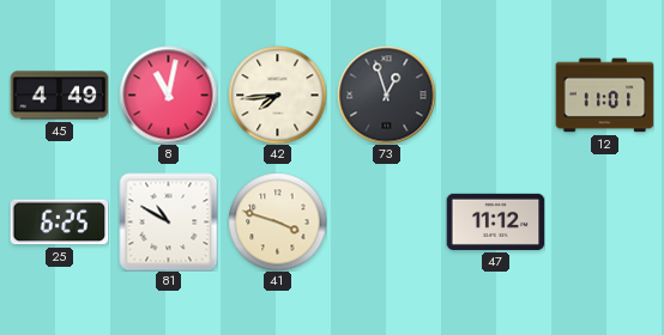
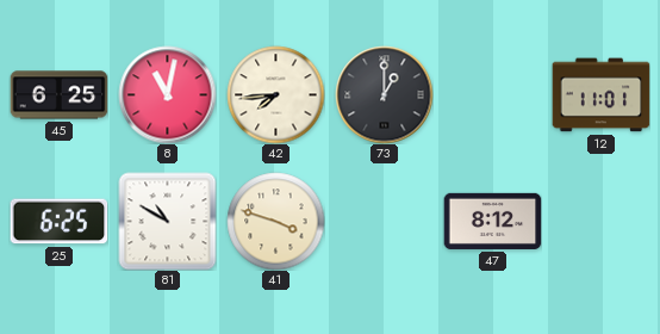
45: 4:49 -> 6:25 (58, 95)
73: 12:57 -> 1:00 (384, 94)
47: 11:12 -> 8:12 (492, 221)
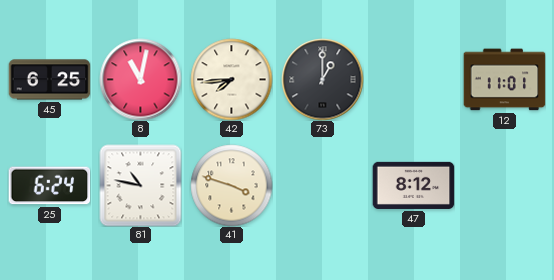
25: 6:25 -> 6:24 (49, 186)
81: 10:50 -> 10:47 (140, 185)
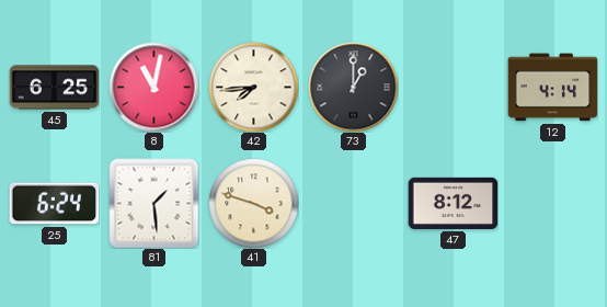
12: 11:01 -> 4:14 (552, 88)
81: 10:47 -> 1:29 (153, 203)
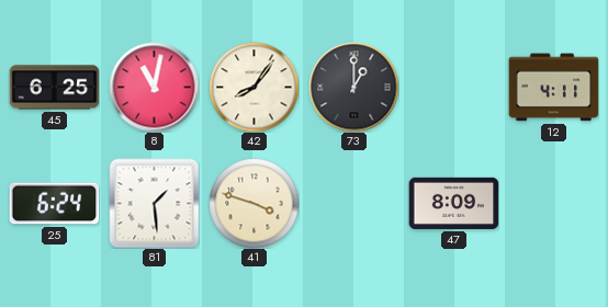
42: 7:44 -> 8:06 (254, 87)
12: 4:14 -> 4:11 (553, 88)
47: 8:12 -> 8:09 (453, 203)
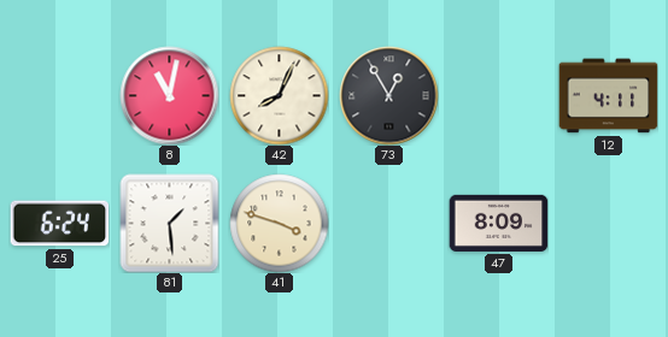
45: 6:25 -> none (54, 88)
42: 8:06 -> 8:04 (279, 95)
73: 1:00 -> 12:55 (388, 95)
